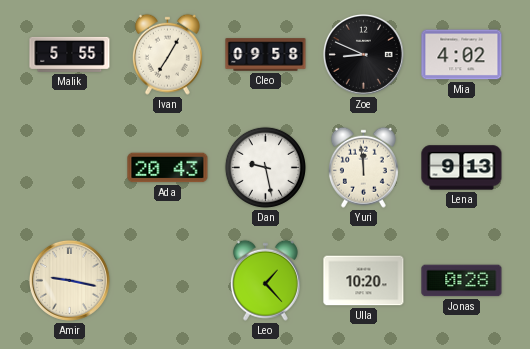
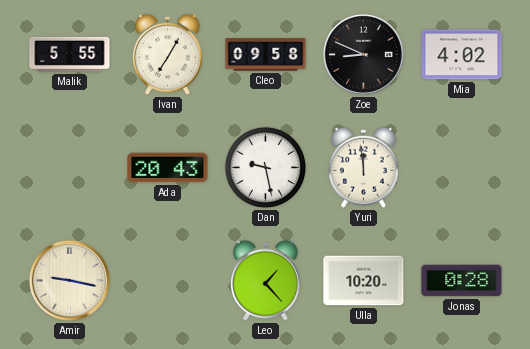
Lena: 9:13 -> none (462, 168)
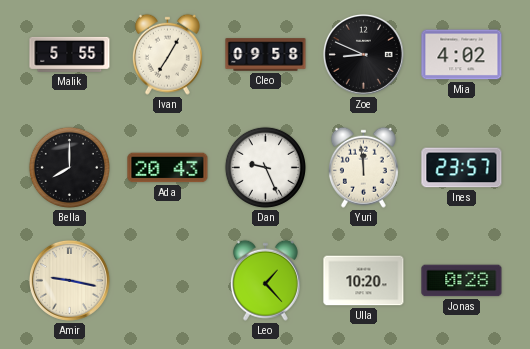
Bella: none -> 8:00 (69, 167)
Dan: 9:28 -> 9:26 (265, 167)
Ines: none -> 23:57 (462, 168)
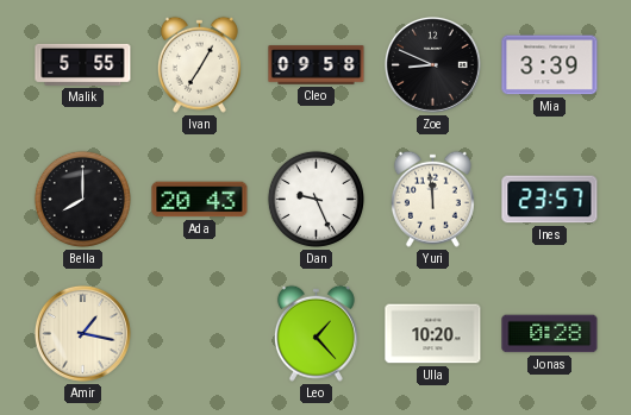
Mia: 4:02 -> 3:39 (550, 65)
Amir: 9:17 -> 1:17 (82, 333)
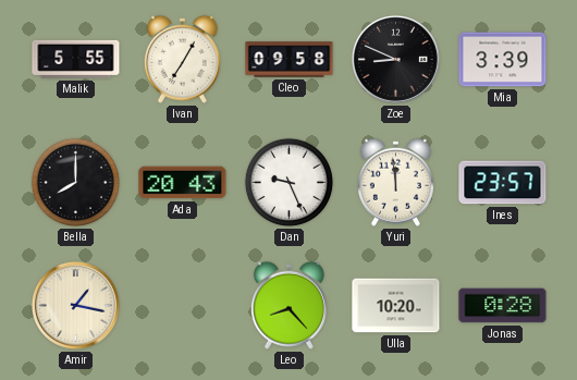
Leo: 1:23 -> 8:23 (288, 305)
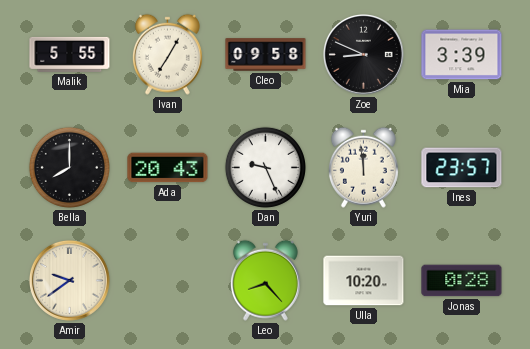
Amir: 1:17 -> 9:39 (69, 280)
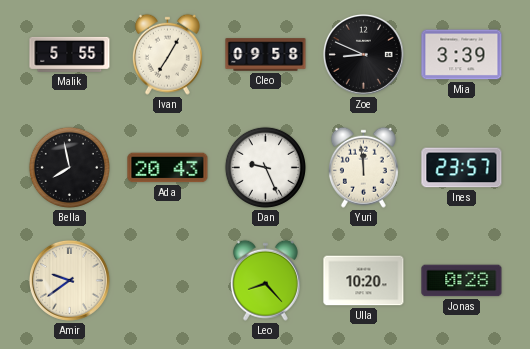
Bella: 8:00 -> 7:58 (69, 167)
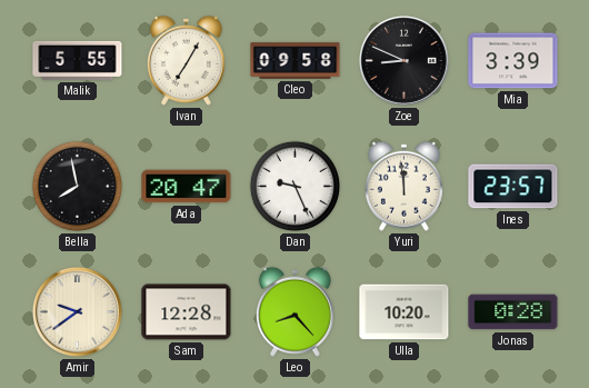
Ada: 20:43 -> 20:47 (187, 187)
Sam: none -> 12:28 (187, 312)
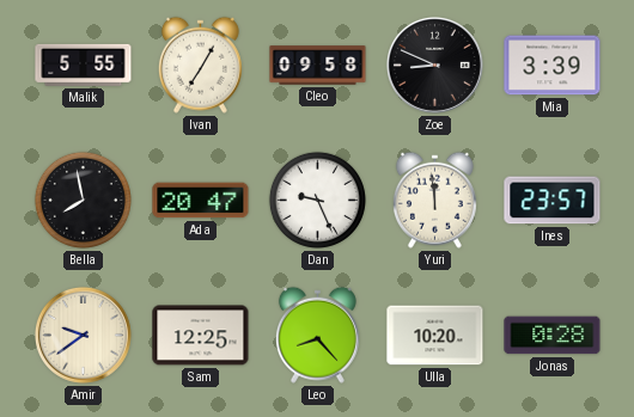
Sam: 12:28 -> 12:25 (201, 336)
